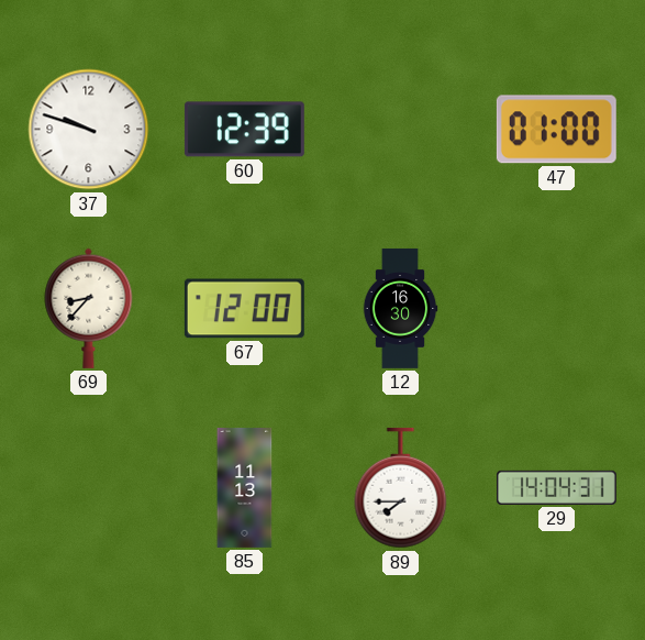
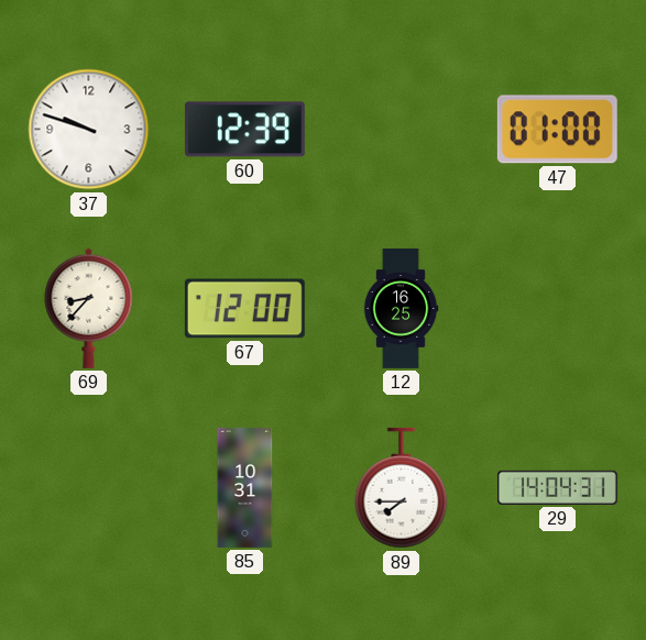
12: 16:30 -> 16:25 (401, 308)
85: 11:13 -> 10:31 (245, 487)
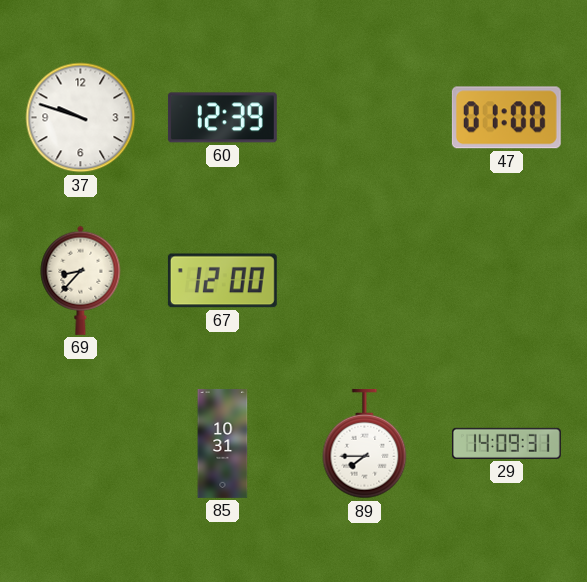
12: 16:25 -> none (401, 308)
29: 14:04 -> 14:09 (506, 443)
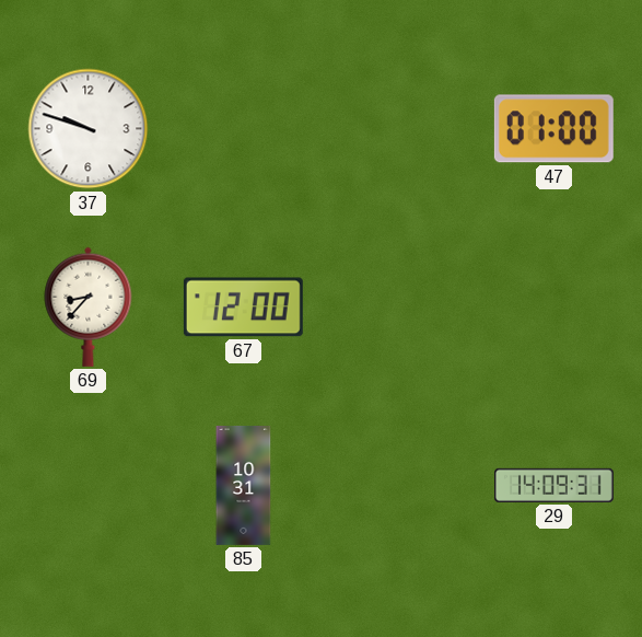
60: 12:39 -> none (222, 118)
89: 7:45 -> none (365, 444)
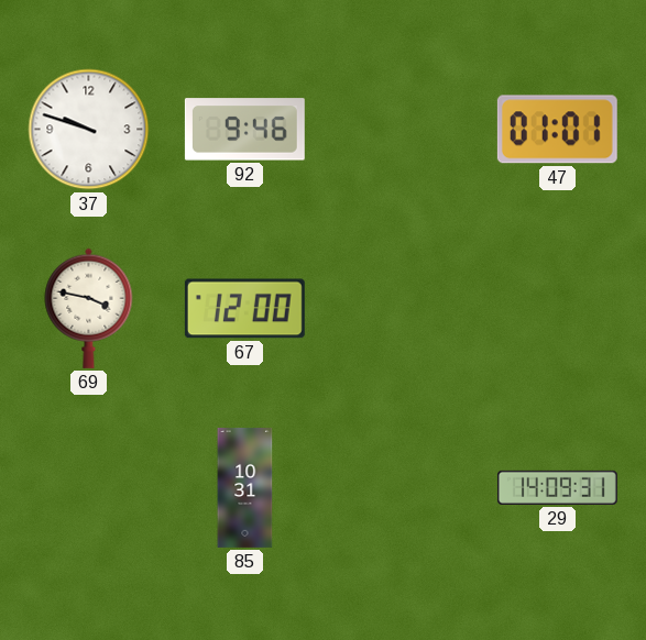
92: none -> 9:46 (244, 130)
47: 01:00 -> 01:01 (557, 130)
69: 8:37 -> 3:47 (89, 308)
